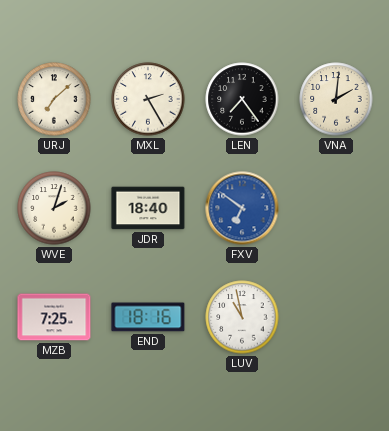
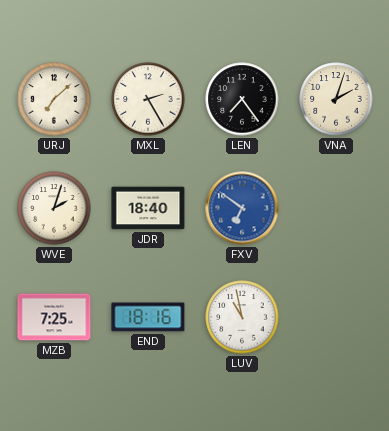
VNA: 2:01 -> 2:03 (336, 99)
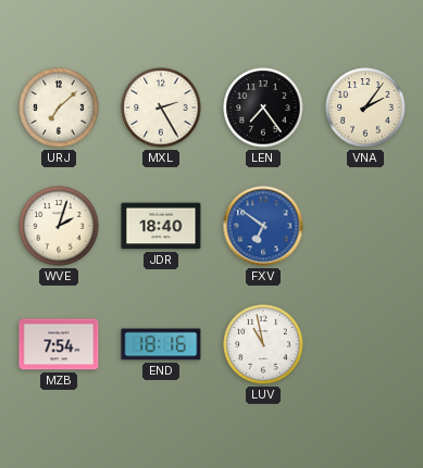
VNA: 2:03 -> 2:06 (365, 107)
MZB: 7:25 -> 7:54 (59, 344)
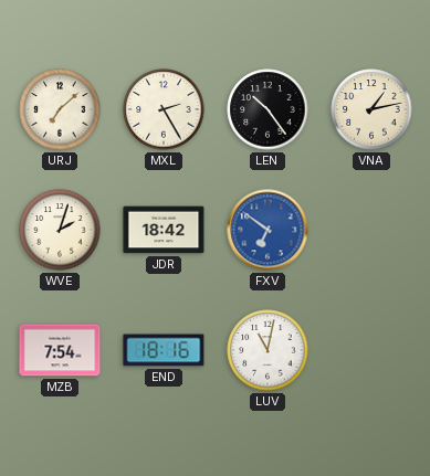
LEN: 7:24 -> 10:24 (268, 109)
VNA: 2:06 -> 1:13 (371, 109)
JDR: 18:40 -> 18:42 (164, 230)
LUV: 10:58 -> 11:02 (268, 350)
